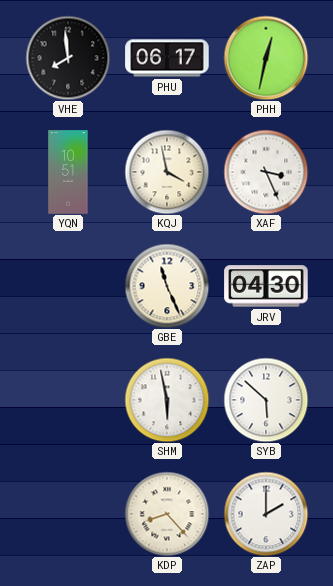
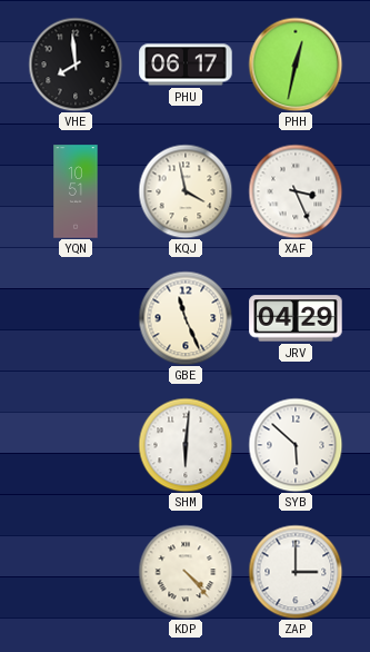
JRV: 04:30 -> 04:29 (296, 318)
SHM: 5:58 -> 6:01 (186, 445)
KDP: 8:23 -> 4:23 (186, 572)
ZAP: 2:00 -> 3:00 (296, 572)
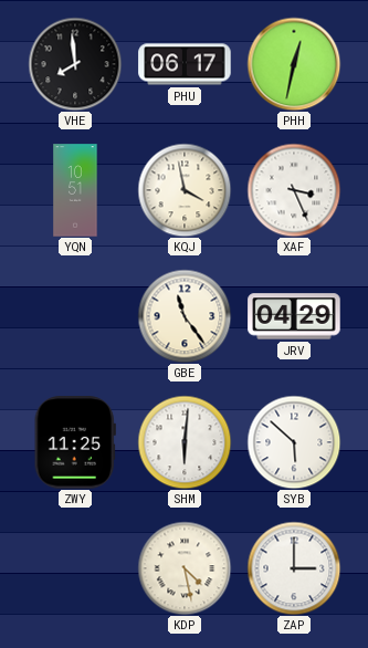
GBE: 11:26 -> 11:24 (185, 316)
ZWY: none -> 11:25 (75, 442)
KDP: 4:23 -> 4:28 (185, 568)
